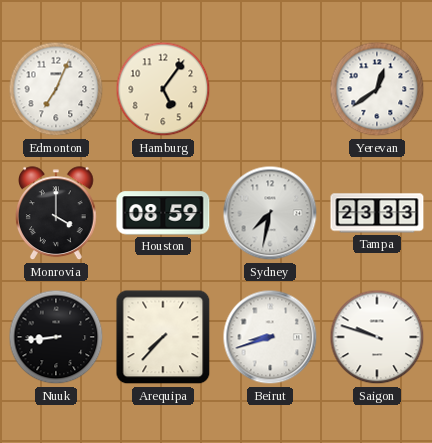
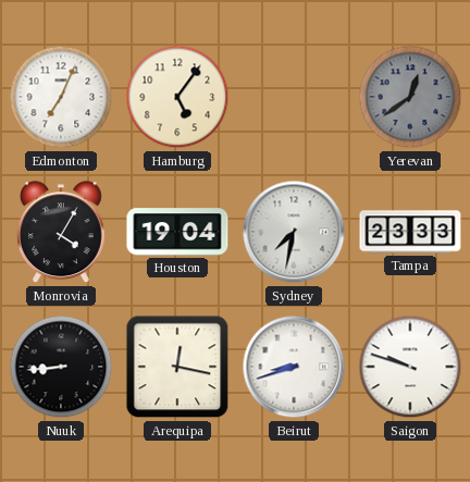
Yerevan dial: white -> grey (410, 97)
Monrovia: 4:00 -> 4:05 (62, 233)
Houston: 08:59 -> 19:04 (177, 232)
Arequipa: 7:37 -> 12:17 (177, 367)
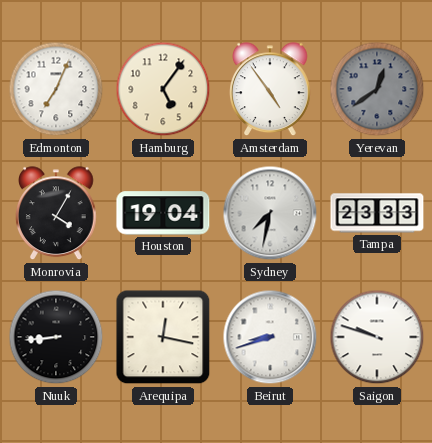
Amsterdam: none -> 4:54 (271, 90)
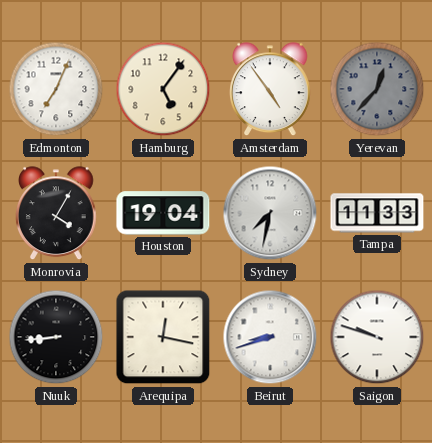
Yerevan: 12:39 -> 12:37 (377, 89)
Tampa: 23:33 -> 11:33 (377, 213)
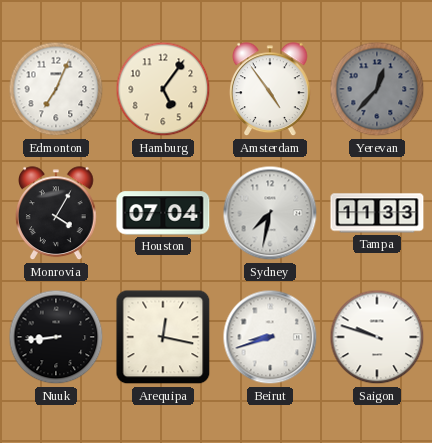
Houston: 19:04 -> 07:04 (163, 213)
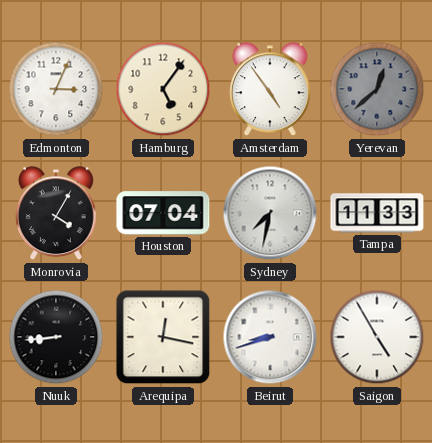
Edmonton: 7:04 -> 3:04 (56, 89)
Yerevan: 12:37 -> 12:38 (377, 89)
Saigon: 9:48 -> 4:55 (377, 337)
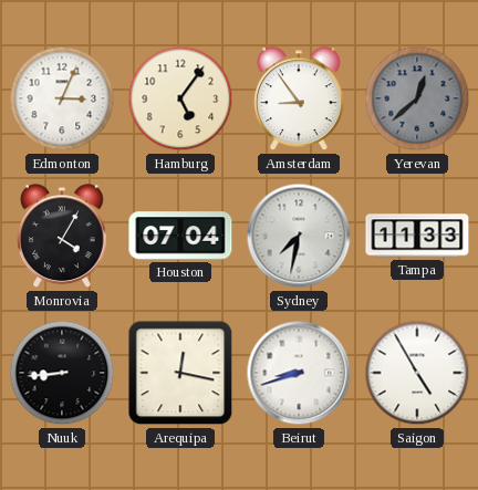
Amsterdam: 4:54 -> 8:54 (300, 100)
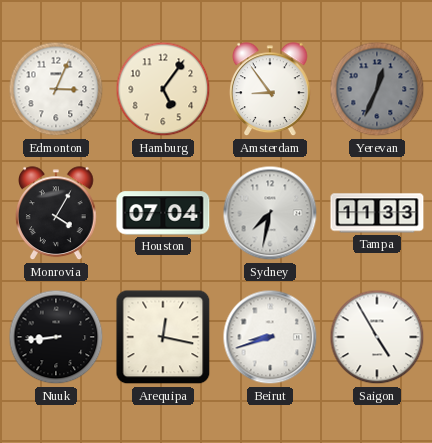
Yerevan: 12:38 -> 12:34 (377, 89)
